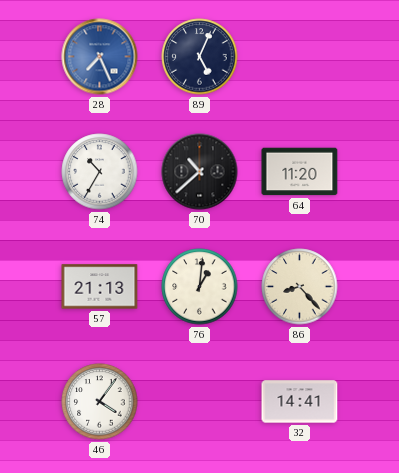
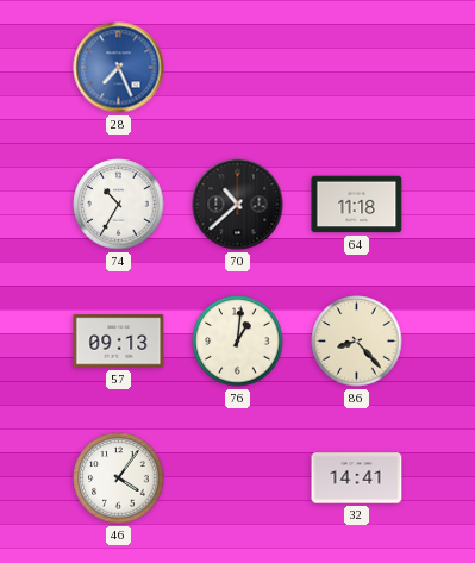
89: 5:04 -> none (200, 57)
64: 11:20 -> 11:18 (357, 205)
57: 21:13 -> 09:13 (119, 342)
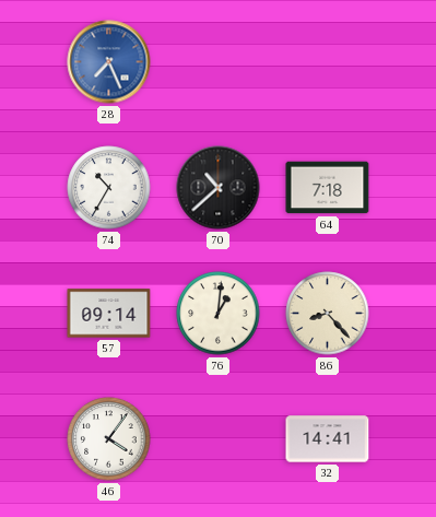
64: 11:18 -> 7:18 (328, 188)
57: 09:13 -> 09:14 (109, 314)
